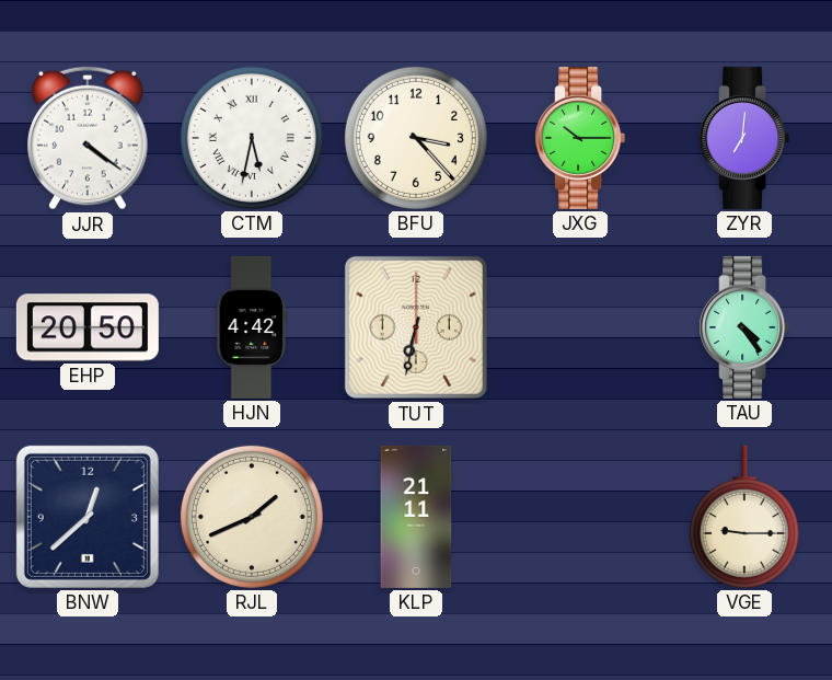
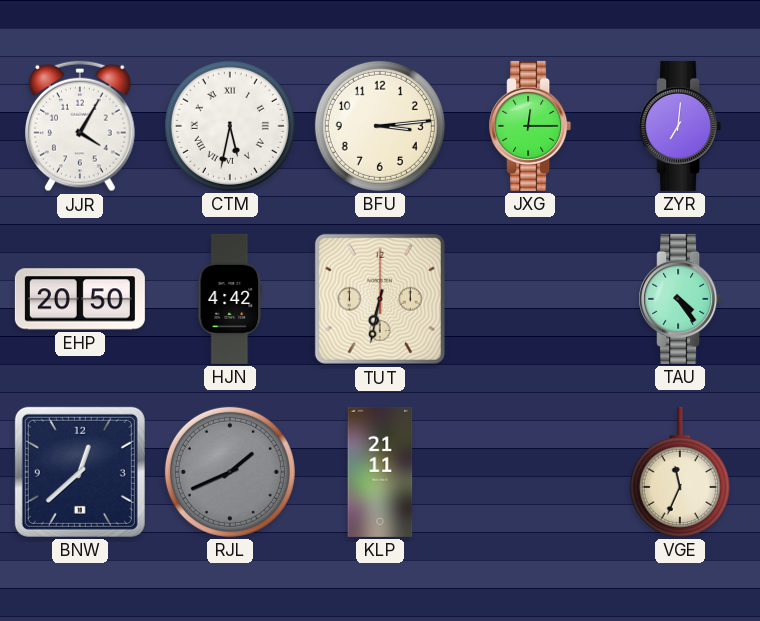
JJR: 4:21 -> 4:05 (81, 126)
BFU: 3:23 -> 3:14 (380, 126)
JXG: 10:15 -> 12:15 (530, 126)
RJL dial: cream -> grey (230, 472)
VGE: 9:15 -> 11:34 (680, 472)
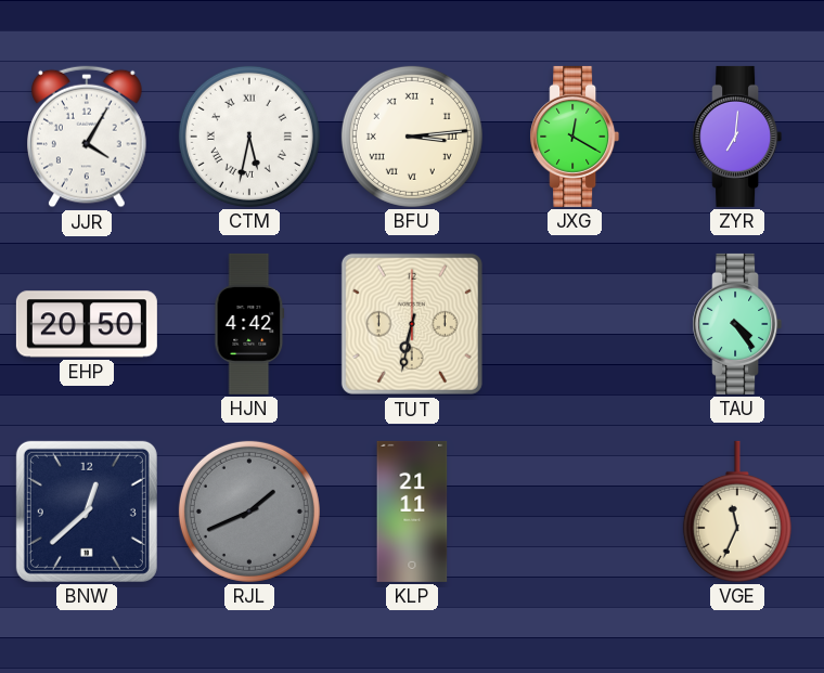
BFU numerals: Arabic -> Roman (412, 137)
JXG: 12:15 -> 12:20 (575, 137)
